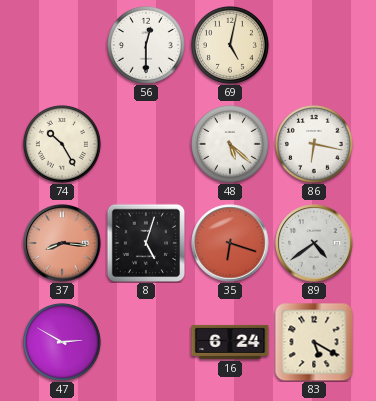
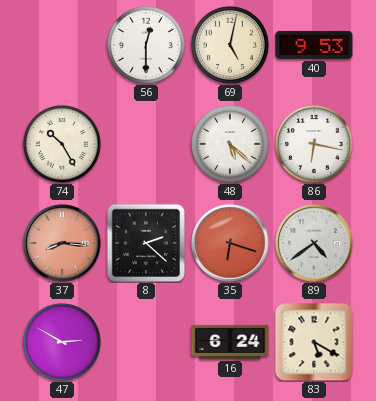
40: none -> 9:53 (314, 45)
8: 5:03 -> 2:22 (145, 242)
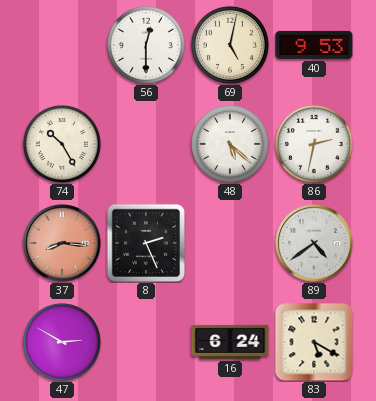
86: 6:17 -> 2:32 (314, 144)
8: 2:22 -> 2:26 (145, 242)
35: 6:18 -> none (230, 243)
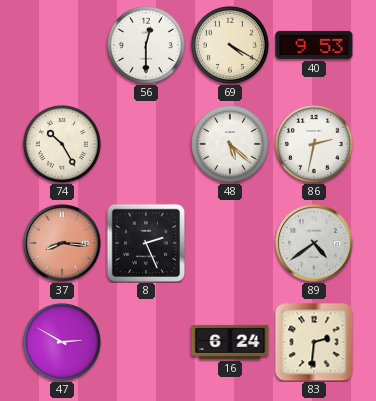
69: 5:02 -> 4:20 (230, 45)
83: 5:20 -> 2:31 (314, 342)
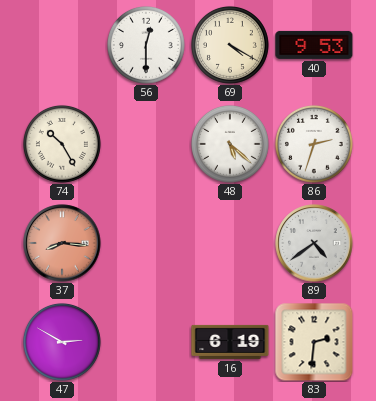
86: 2:32 -> 2:33 (314, 144)
8: 2:26 -> none (145, 242)
16: 6:24 -> 6:19 (230, 342)
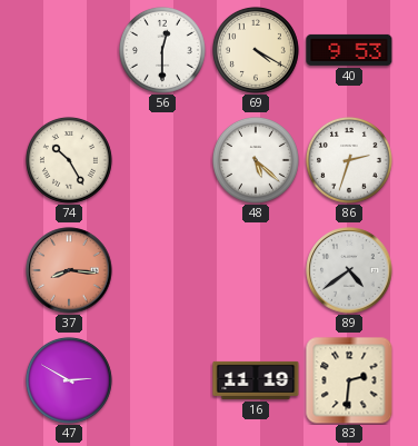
16: 6:19 -> 11:19 (256, 380)
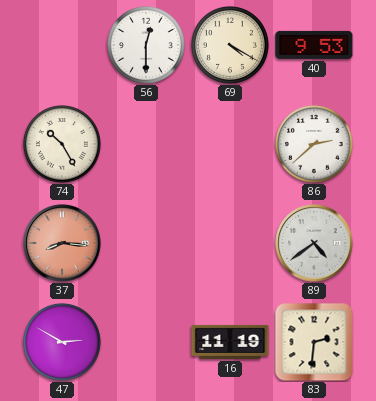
48: 5:22 -> none (256, 160)
86: 2:33 -> 2:38 (314, 144)
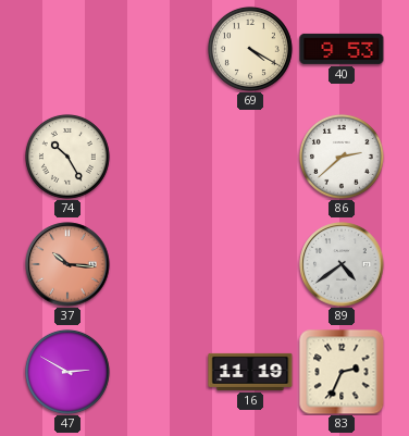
56: 12:30 -> none (146, 45)
37: 8:16 -> 10:16 (67, 264)
83: 2:31 -> 2:34 (342, 372)
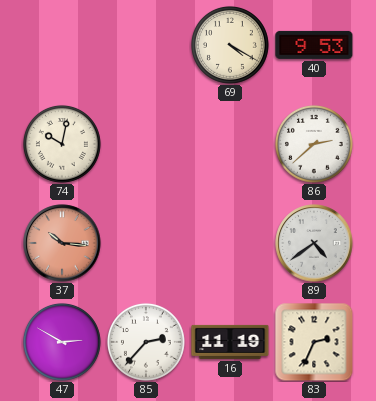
74: 10:25 -> 10:02 (62, 144)
85: none -> 2:37 (146, 342)
